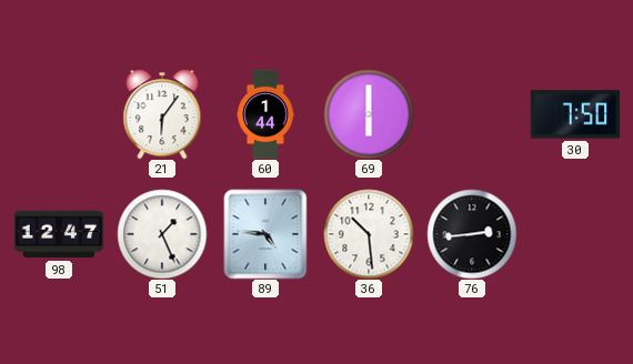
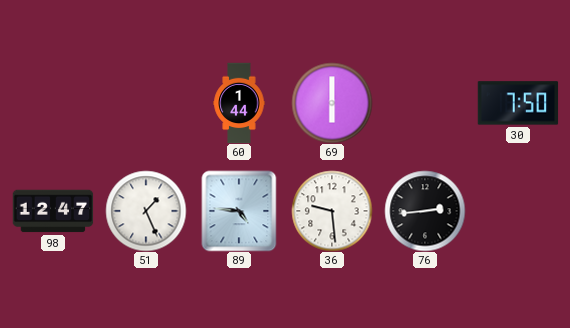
21: 6:06 -> none (162, 114)
36: 10:29 -> 9:29 (332, 211)
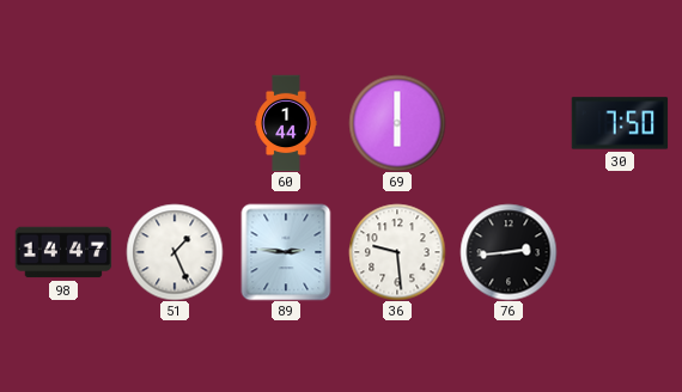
98: 12:47 -> 14:47 (63, 252)
89: 4:46 -> 2:46 (286, 252)
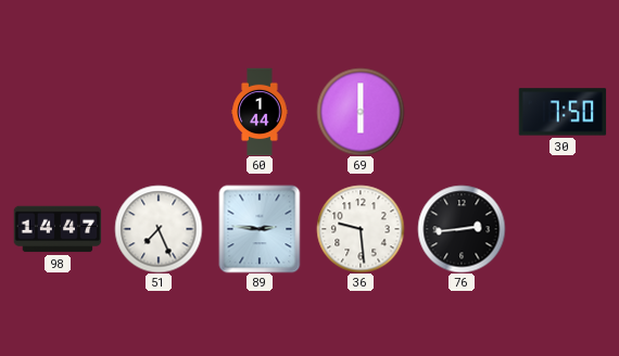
51: 1:26 -> 7:26 (159, 229)
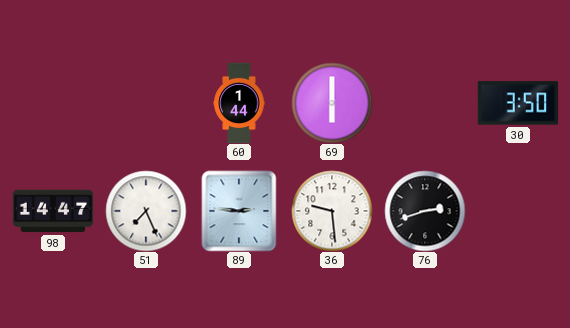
30: 7:50 -> 3:50 (518, 103)
76: 2:44 -> 2:42 (425, 211)
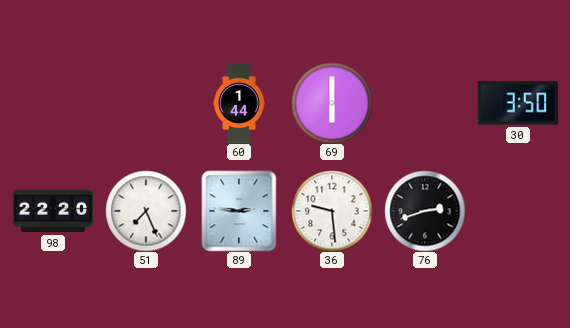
98: 14:47 -> 22:20 (53, 211)
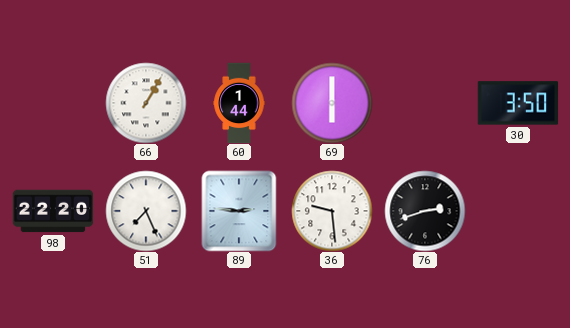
66: none -> 1:05 (146, 103)
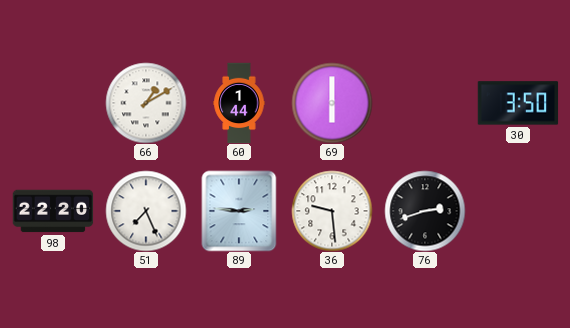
66: 1:05 -> 1:10 (146, 103)
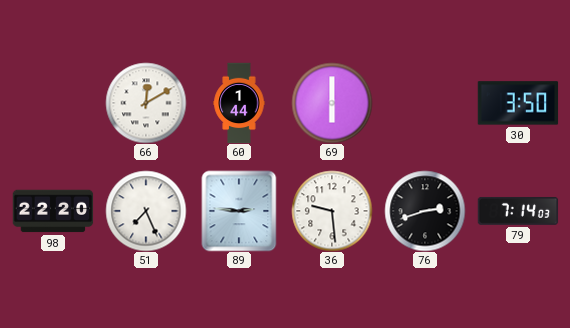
66: 1:10 -> 12:10 (146, 103)
79: none -> 7:14 (518, 211)
